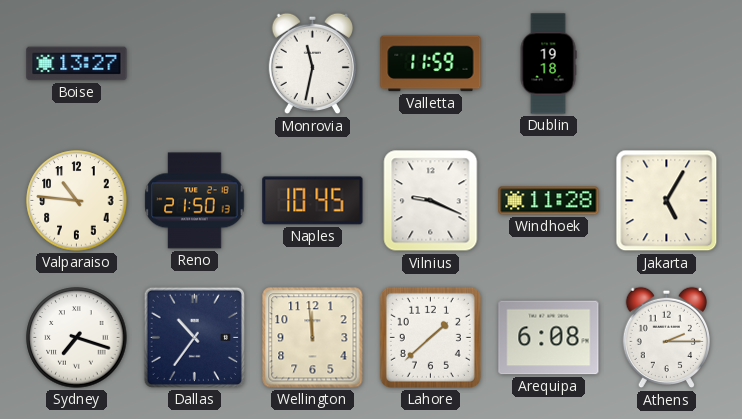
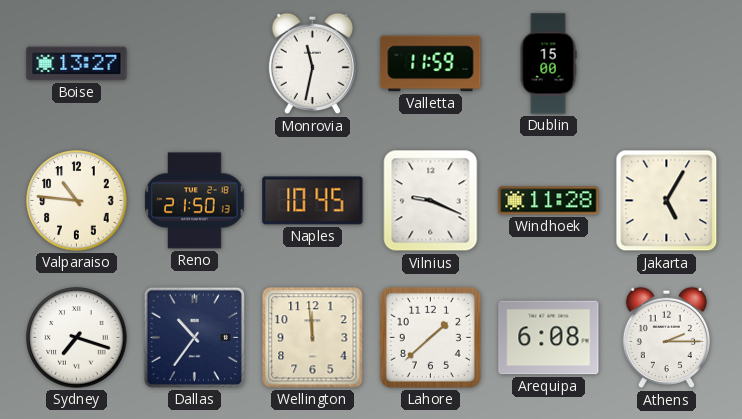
Dublin: 19:18 -> 15:00 (548, 64)
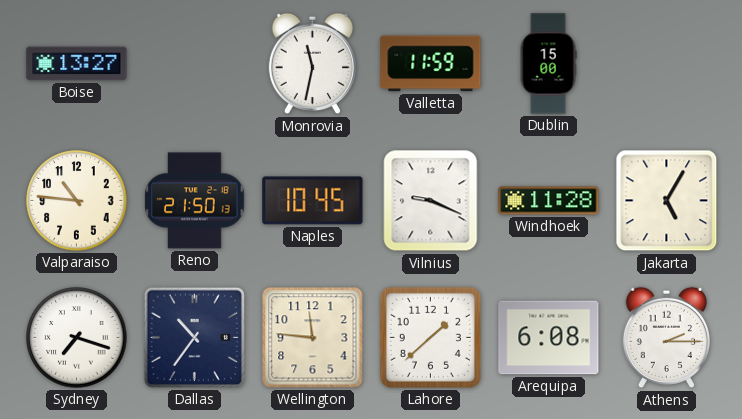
Wellington: 11:59 -> 11:46 (313, 338)
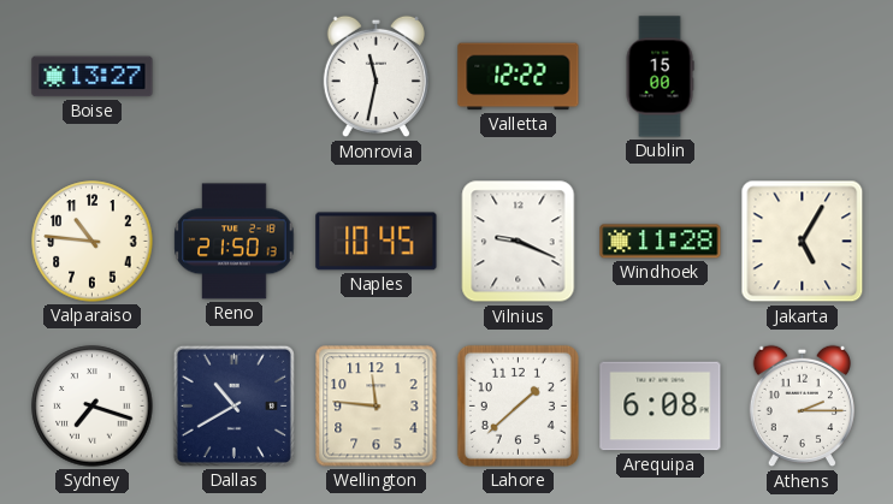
Valletta: 11:59 -> 12:22 (519, 77)
Dallas: 10:36 -> 10:40 (233, 405)
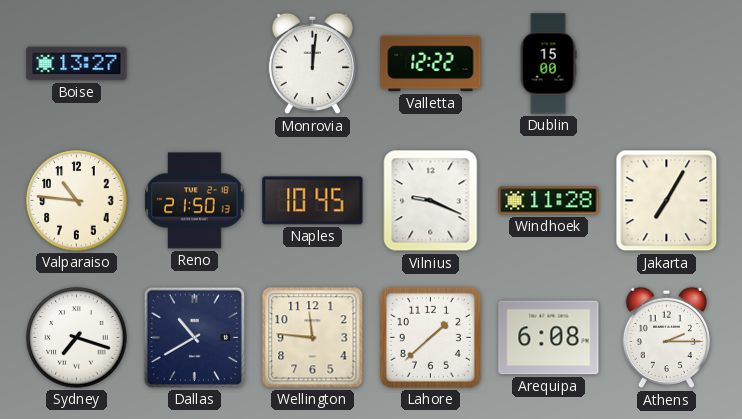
Monrovia: 11:32 -> 12:01 (312, 64)
Jakarta: 5:05 -> 7:05 (667, 201)
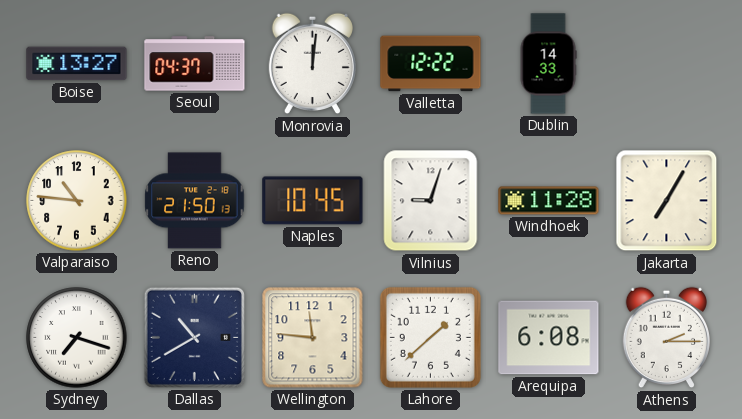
Seoul: none -> 04:37 (195, 64)
Dublin: 15:00 -> 14:33 (548, 64)
Vilnius: 9:19 -> 9:03 (431, 201)
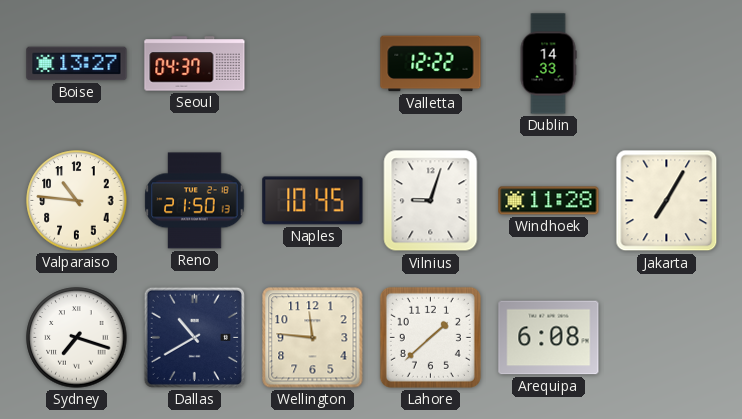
Monrovia: 12:01 -> none (312, 64)
Athens: 2:15 -> none (666, 338)
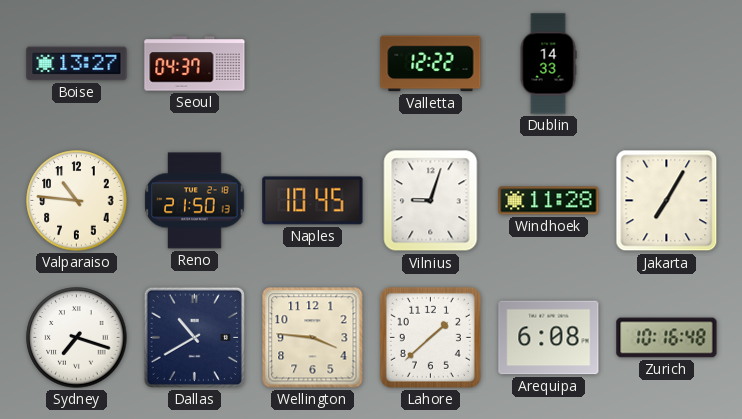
Wellington: 11:46 -> 3:46 (313, 338)
Zurich: none -> 10:16 (667, 338)
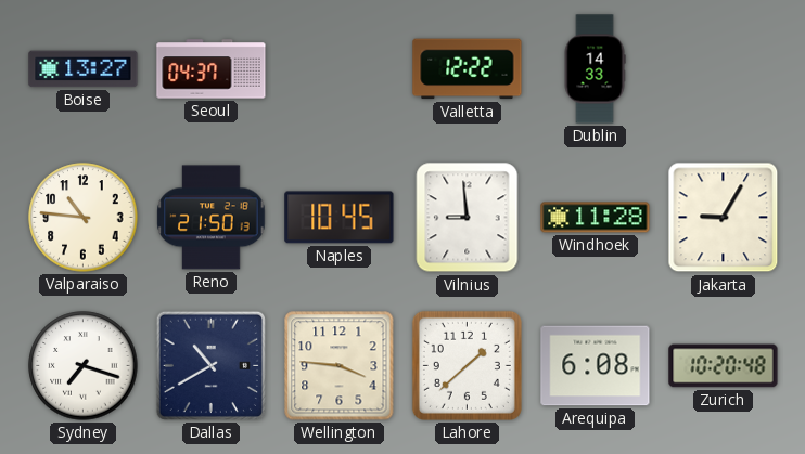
Vilnius: 9:03 -> 8:59 (468, 218)
Jakarta: 7:05 -> 9:05 (724, 218)
Zurich: 10:16 -> 10:20 (724, 366)
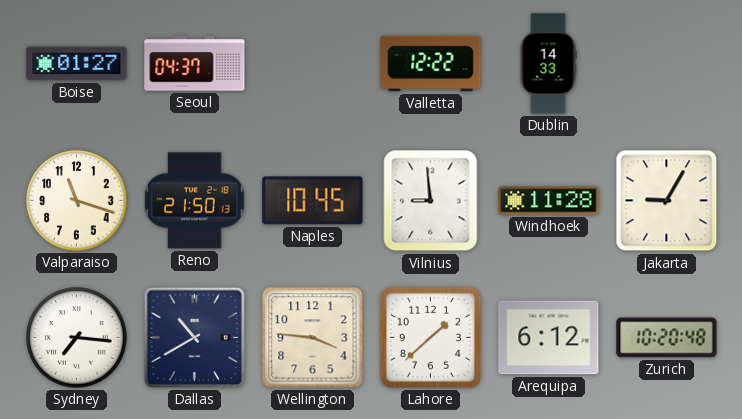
Boise: 13:27 -> 01:27 (77, 64)
Valparaiso: 10:46 -> 11:18 (77, 201)
Sydney: 7:18 -> 7:16 (77, 338)
Arequipa: 6:08 -> 6:12 (549, 338)
